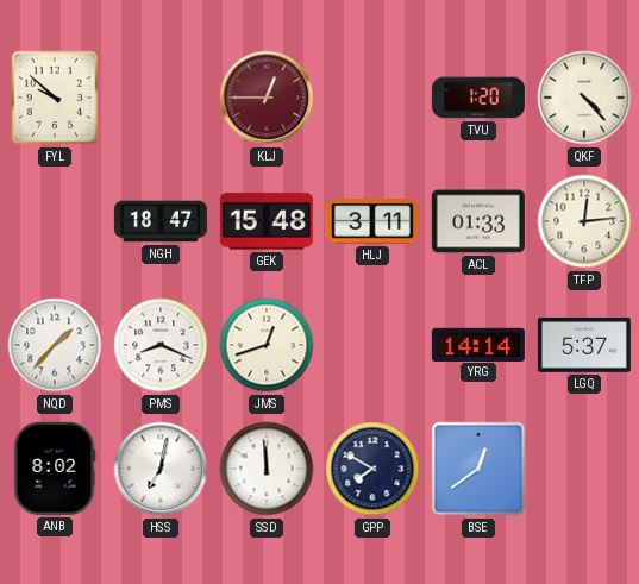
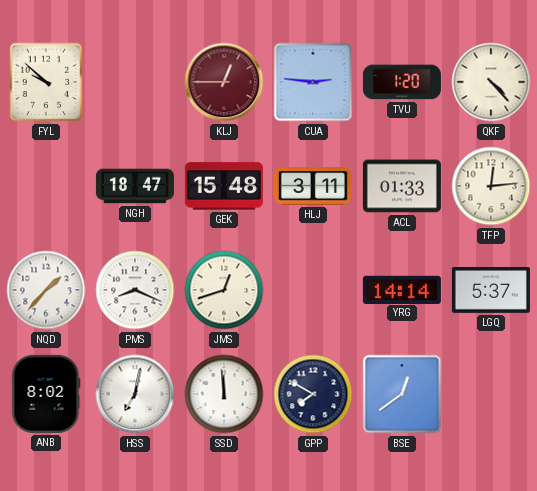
CUA: none -> 2:46 (313, 82)
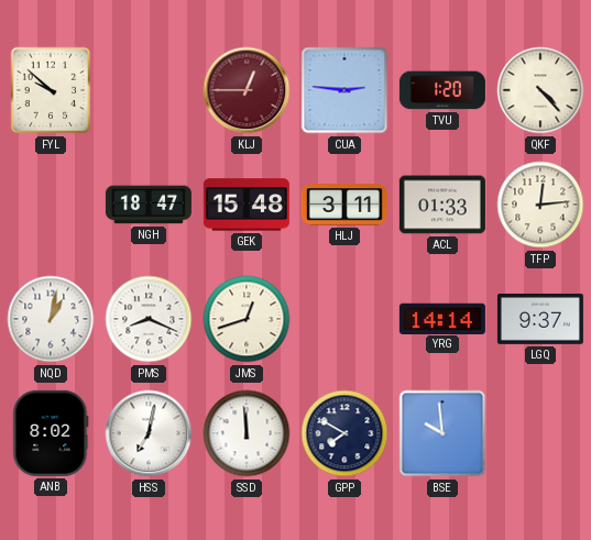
NQD: 1:37 -> 1:02 (51, 319)
LGQ: 5:37 -> 9:37 (540, 320)
BSE: 12:39 -> 9:59 (442, 433)
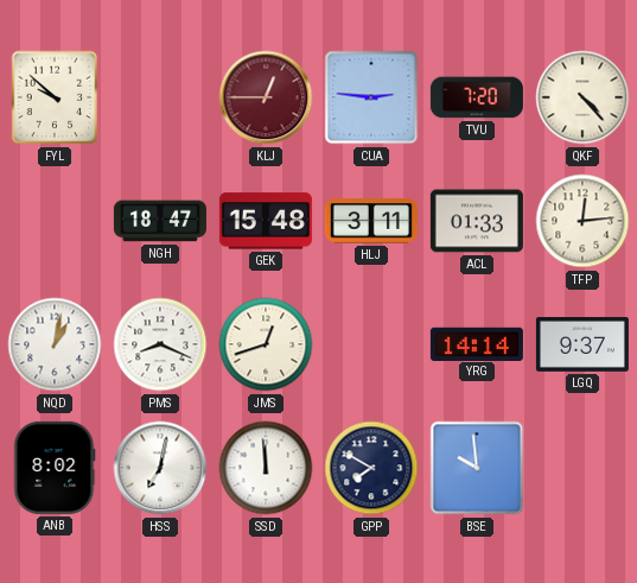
TVU: 1:20 -> 7:20 (477, 97)
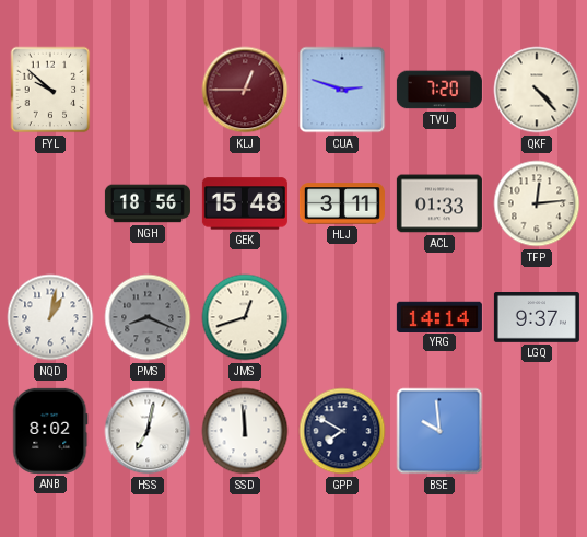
CUA: 2:46 -> 2:48 (342, 90)
NGH: 18:47 -> 18:56 (148, 203)
PMS dial: white -> grey (148, 317)
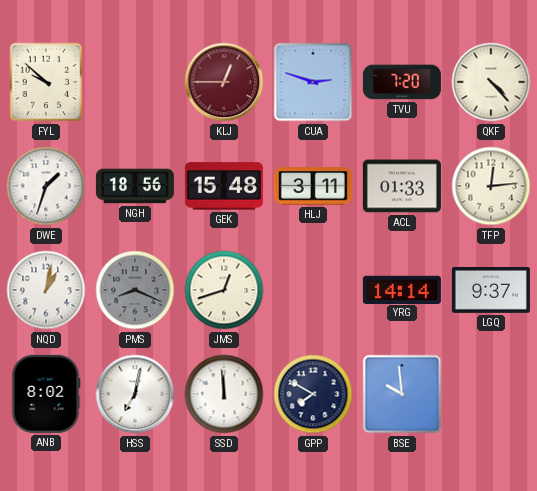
DWE: none -> 1:33 (46, 186)
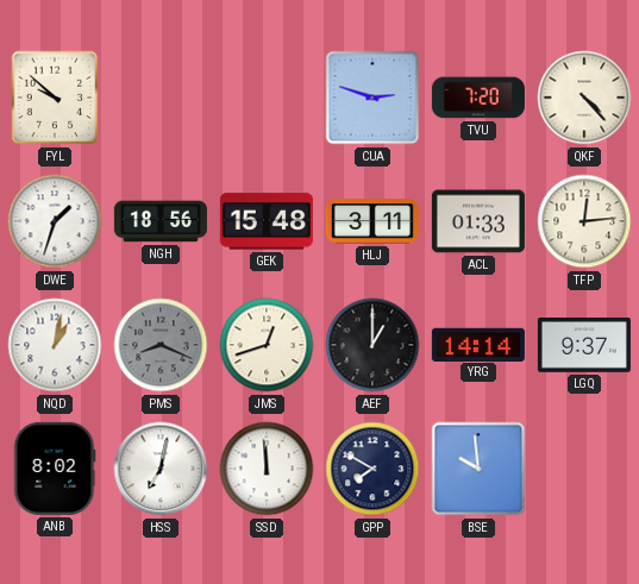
KLJ: 12:45 -> none (224, 82)
AEF: none -> 1:00 (372, 345)
